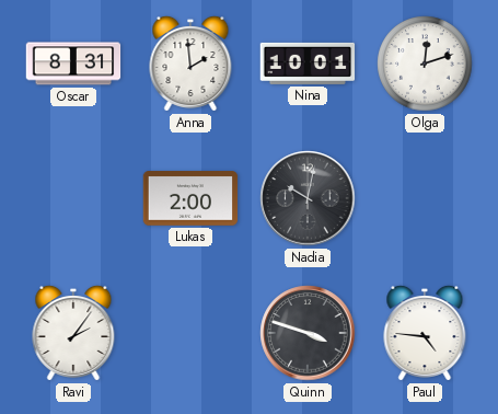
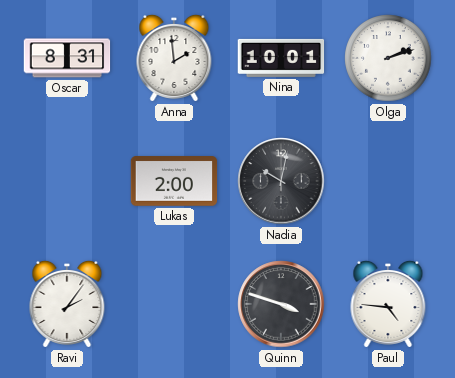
Olga: 12:12 -> 2:12 (388, 58)
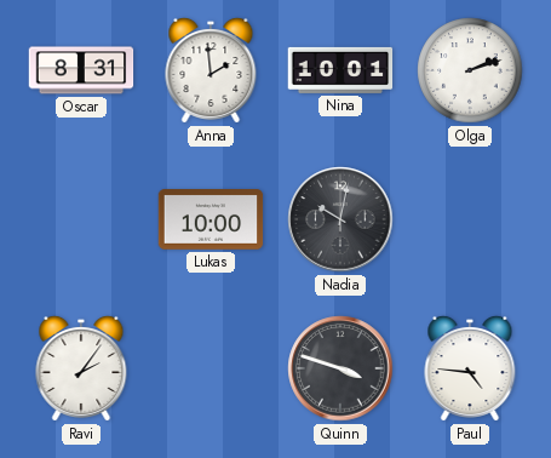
Lukas: 2:00 -> 10:00 (211, 219)
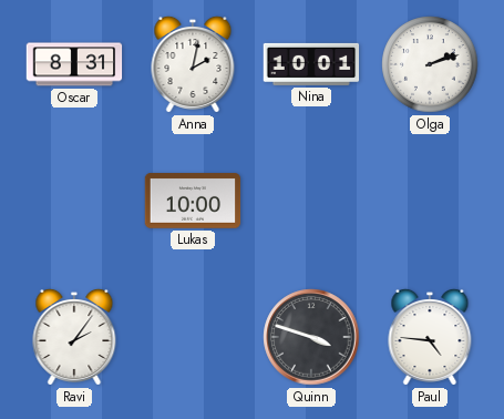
Anna: 1:59 -> 2:02 (193, 64)
Nadia: 10:02 -> none (340, 219)
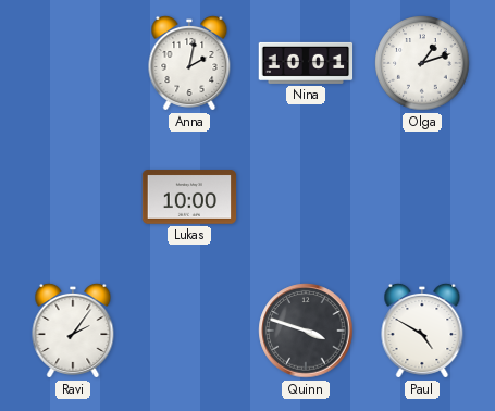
Oscar: 8:31 -> none (74, 64)
Olga: 2:12 -> 1:12 (422, 63)
Paul: 4:46 -> 4:50 (422, 331)
